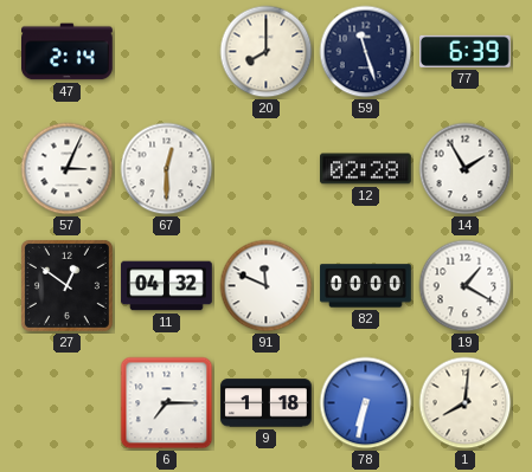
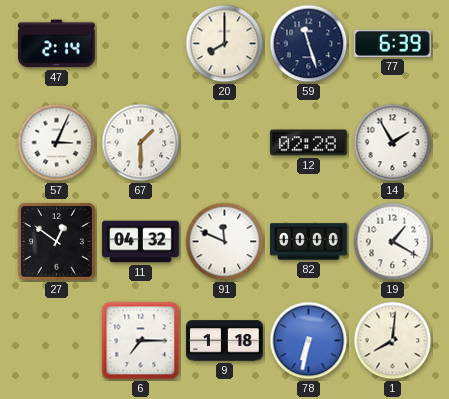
67: 12:30 -> 1:30 (141, 143)
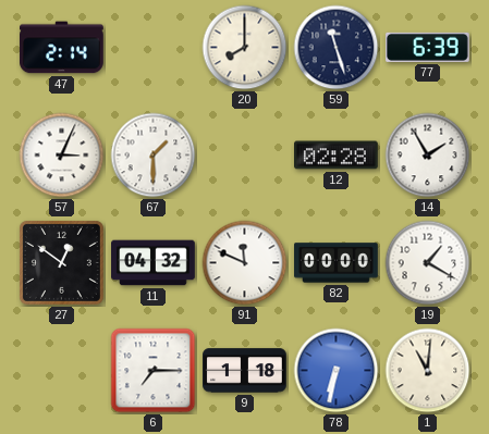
1: 8:01 -> 11:01 (428, 371)
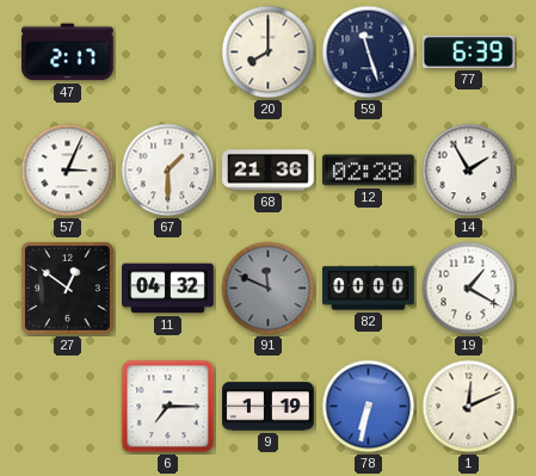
47: 2:14 -> 2:17 (68, 52)
68: none -> 21:36 (269, 171)
91 dial: white -> grey (269, 289)
9: 1:18 -> 1:19 (269, 407)
1: 11:01 -> 12:11 (469, 407)
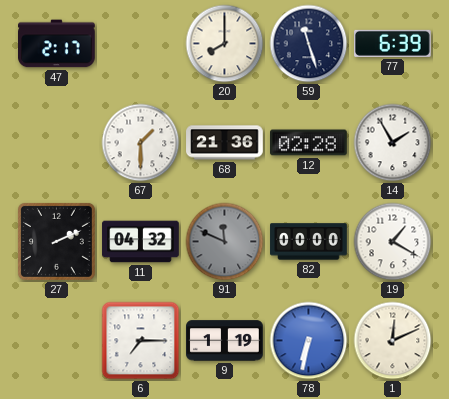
57: 3:04 -> none (68, 171)
27: 12:51 -> 2:11 (56, 241)
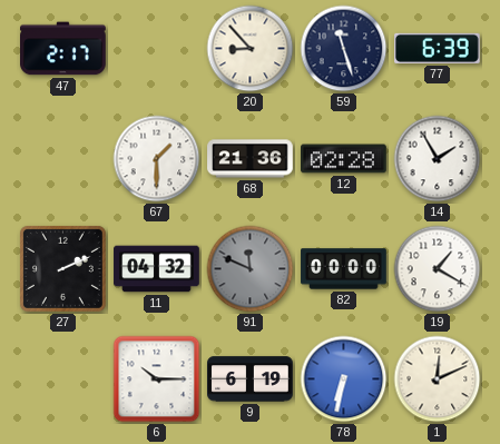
20: 8:00 -> 8:53 (251, 49)
6: 7:15 -> 10:15 (157, 379)
9: 1:19 -> 6:19 (251, 379)
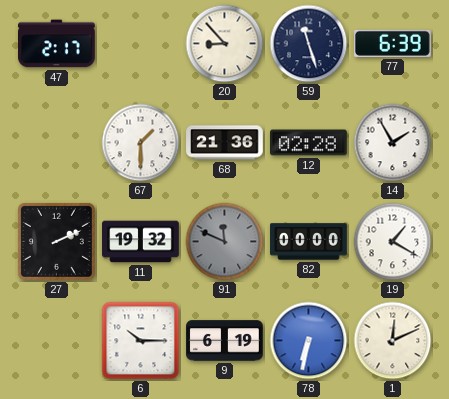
11: 04:32 -> 19:32 (141, 242)
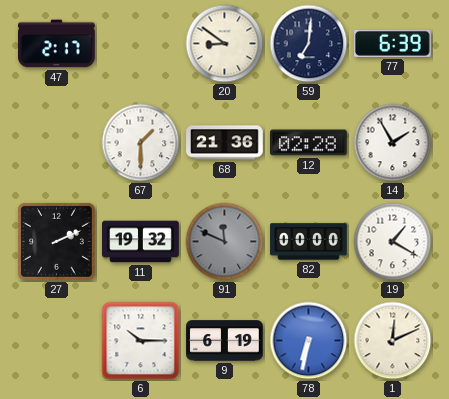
20: 8:53 -> 8:51 (225, 44)
59: 11:27 -> 7:01 (309, 44)
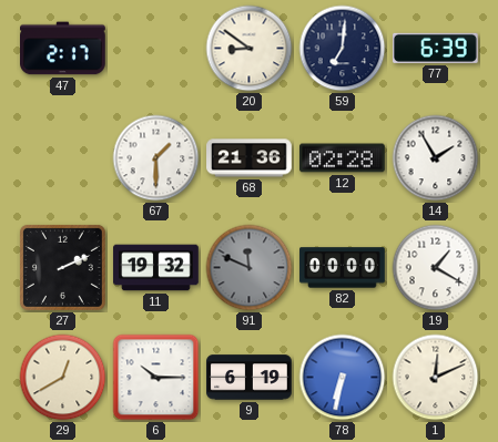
29: none -> 12:40 (63, 378)
